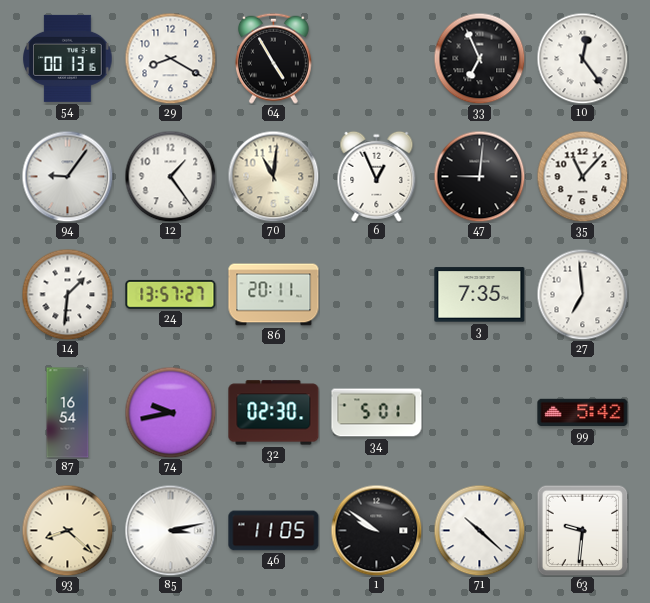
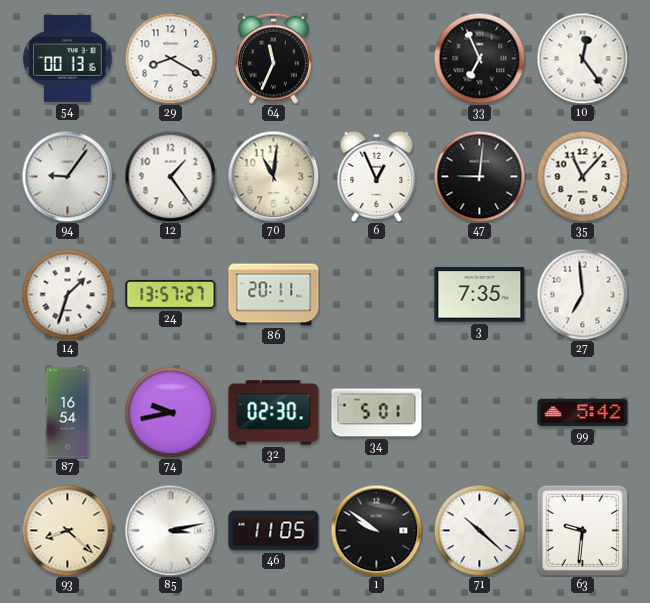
64: 4:55 -> 11:34 (274, 58)
14: 1:31 -> 1:33 (67, 294)
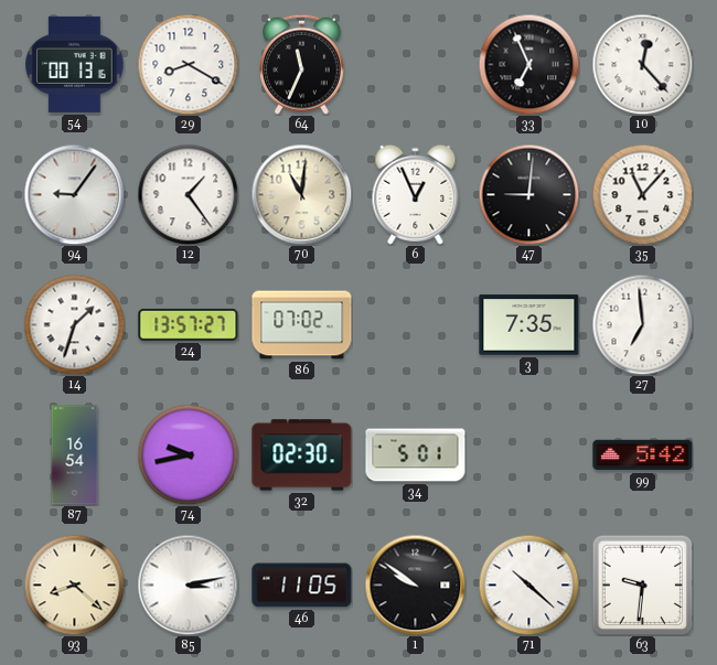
10: 12:24 -> 12:23 (642, 64)
86: 20:11 -> 07:02 (302, 325)
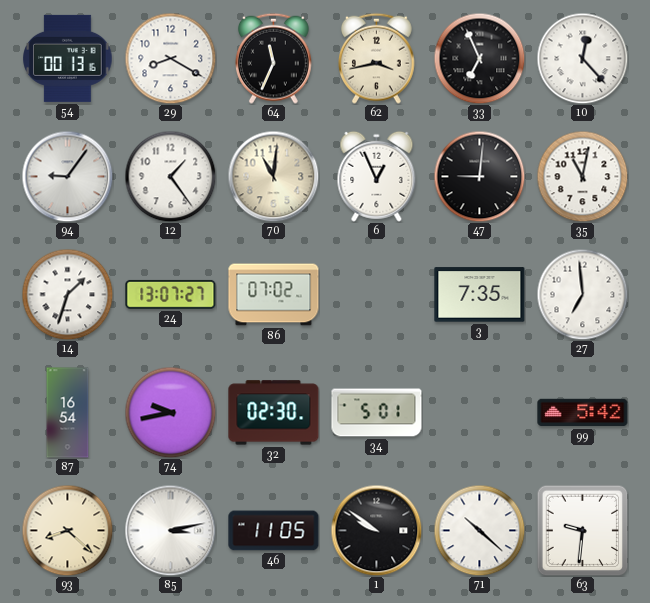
62: none -> 3:43 (377, 58)
35: 11:07 -> 11:02 (582, 176)
24: 13:57 -> 13:07 (171, 294)
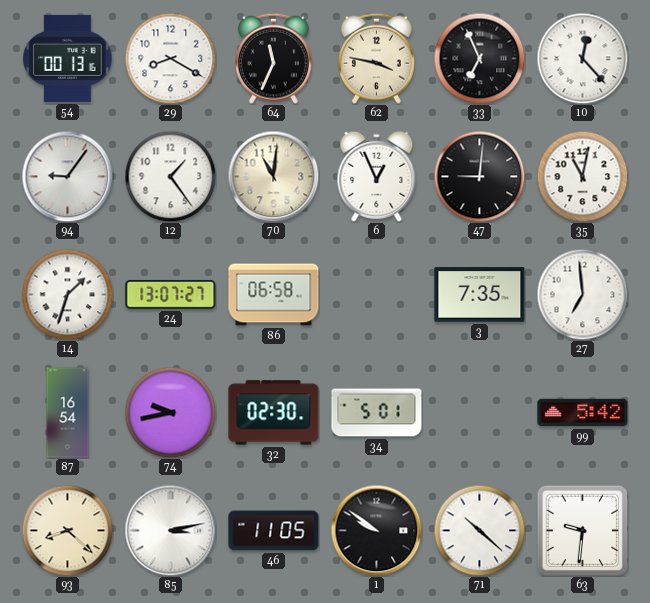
62: 3:43 -> 3:47 (377, 58)
86: 07:02 -> 06:58 (274, 295)
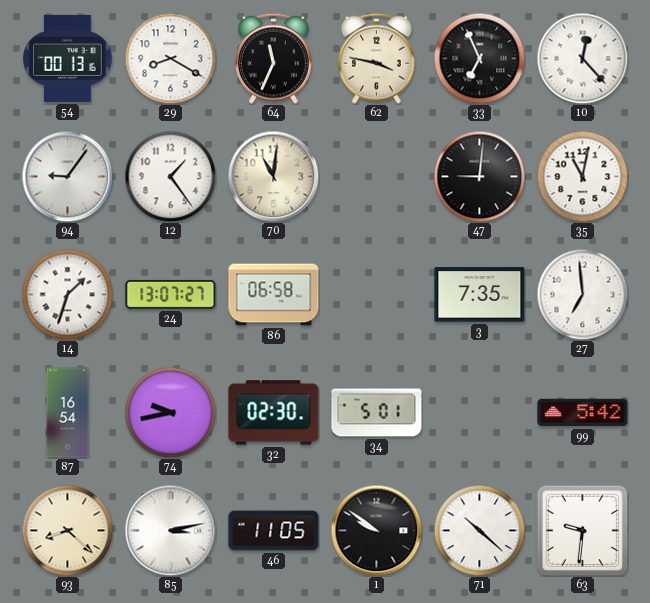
6: 12:56 -> none (377, 176)
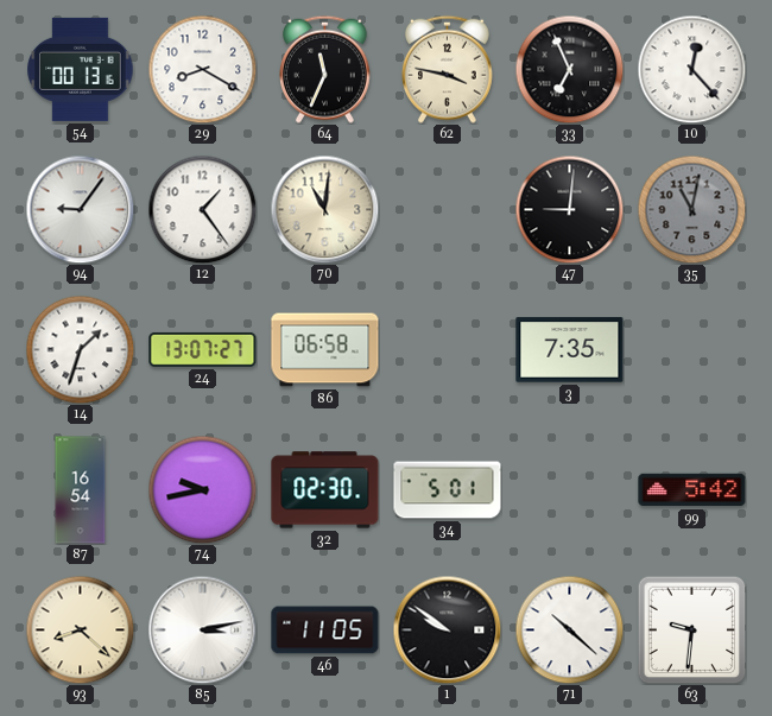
35 dial: white -> grey (691, 209)
27: 6:59 -> none (582, 294)
